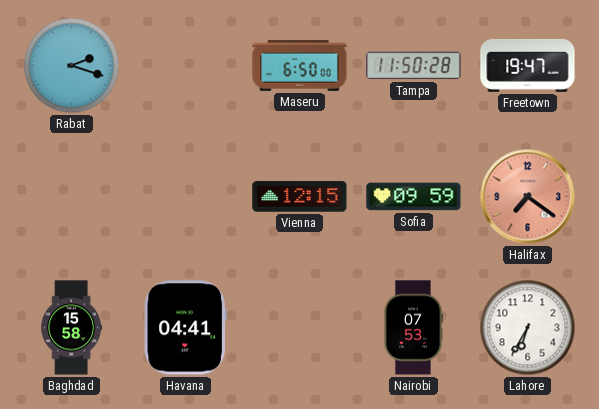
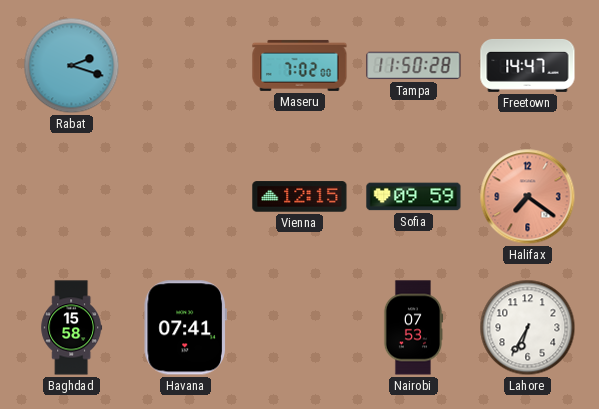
Maseru: 6:50 -> 7:02 (300, 65)
Freetown: 19:47 -> 14:47 (528, 65)
Havana: 04:41 -> 07:41 (185, 328)
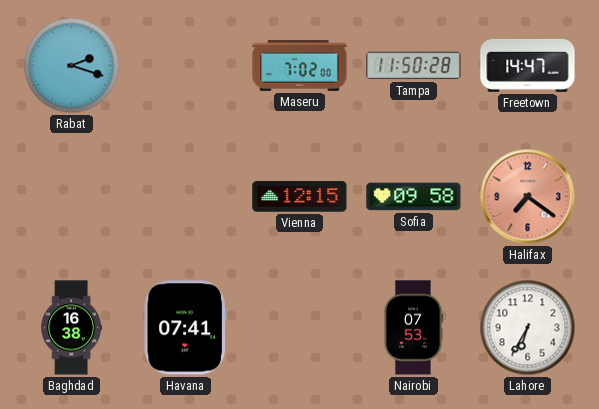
Sofia: 09:59 -> 09:58 (414, 197)
Baghdad: 15:58 -> 16:38 (72, 328)
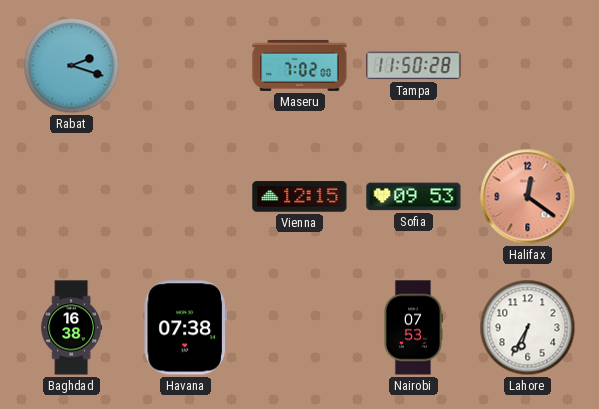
Freetown: 14:47 -> none (528, 65)
Sofia: 09:58 -> 09:53 (414, 197)
Halifax: 7:21 -> 12:21 (528, 197)
Havana: 07:41 -> 07:38 (185, 328)
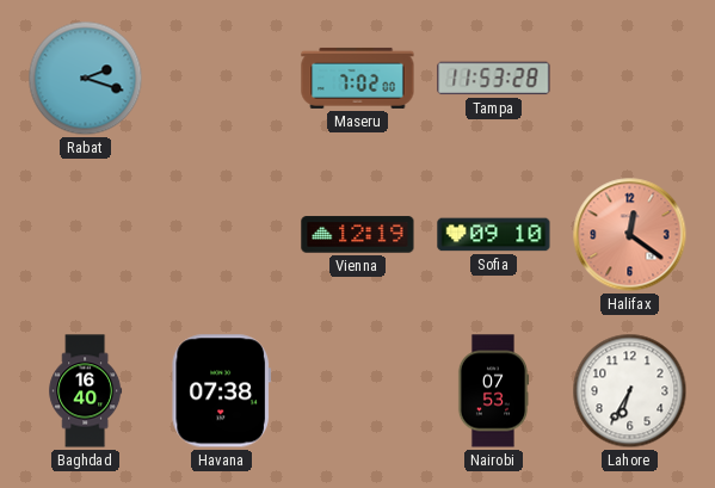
Tampa: 11:50 -> 11:53 (494, 79)
Vienna: 12:15 -> 12:19 (358, 235)
Sofia: 09:53 -> 09:10 (494, 235)
Baghdad: 16:38 -> 16:40 (86, 391)
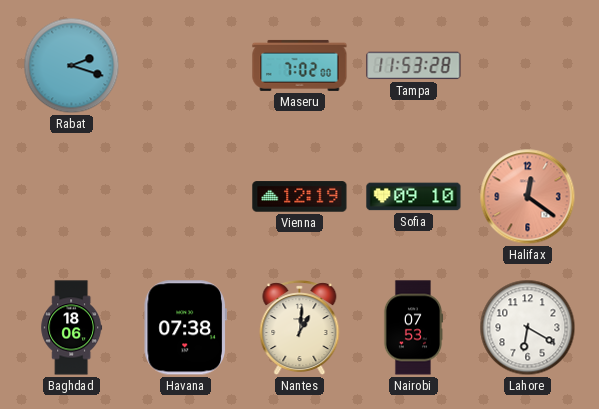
Baghdad: 16:40 -> 18:06 (72, 328)
Nantes: none -> 1:01 (300, 328)
Lahore: 6:35 -> 6:20 (528, 328)
